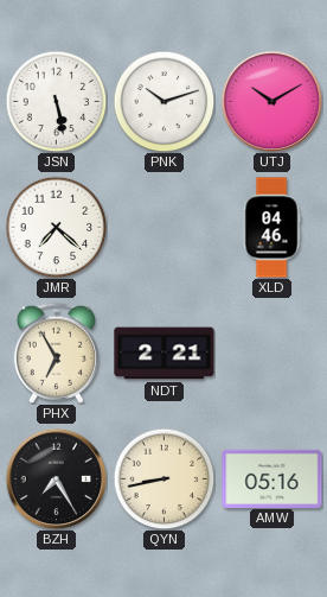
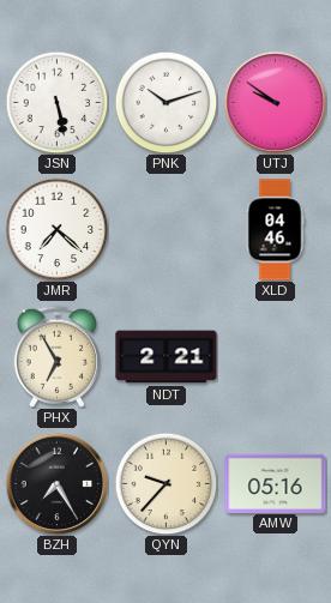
UTJ: 10:10 -> 9:51 (275, 102)
QYN: 8:43 -> 9:37 (165, 483)
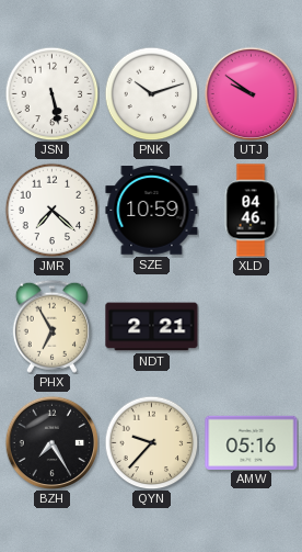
SZE: none -> 10:59 (152, 211)
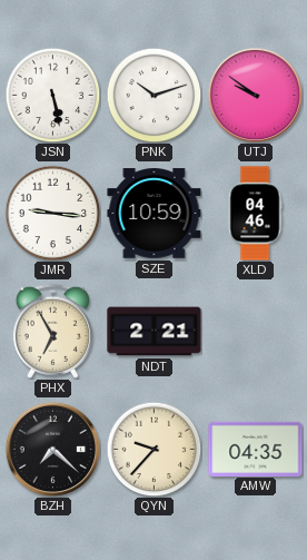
JMR: 7:22 -> 9:16 (52, 213)
BZH: 7:25 -> 7:22 (52, 449)
AMW: 05:16 -> 04:35 (256, 449)
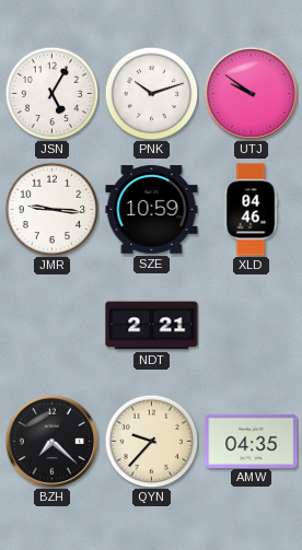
JSN: 5:28 -> 5:05 (51, 93)
PHX: 6:55 -> none (52, 331)
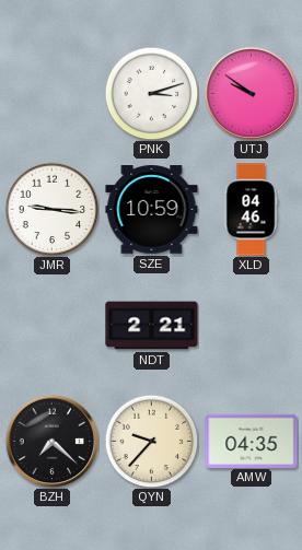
JSN: 5:05 -> none (51, 93)
PNK: 10:12 -> 3:12 (151, 93)
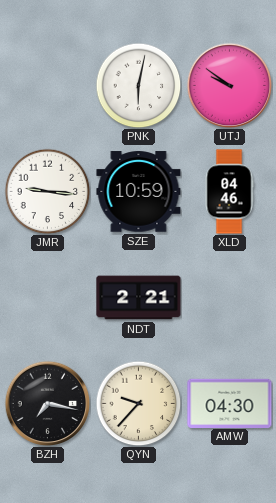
PNK: 3:12 -> 6:02 (138, 85)
BZH: 7:22 -> 7:17 (47, 403)
AMW: 04:35 -> 04:30 (230, 403)
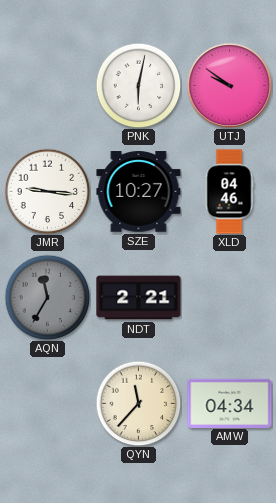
SZE: 10:59 -> 10:27 (139, 192)
AQN: none -> 11:35 (47, 297)
BZH: 7:17 -> none (47, 403)
QYN: 9:37 -> 11:37 (138, 403)
AMW: 04:30 -> 04:34 (230, 403)
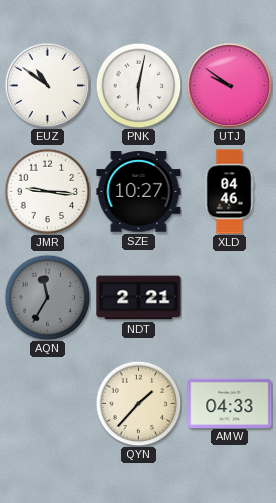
EUZ: none -> 10:51 (47, 85)
QYN: 11:37 -> 1:37 (138, 403)
AMW: 04:34 -> 04:33 (230, 403)
